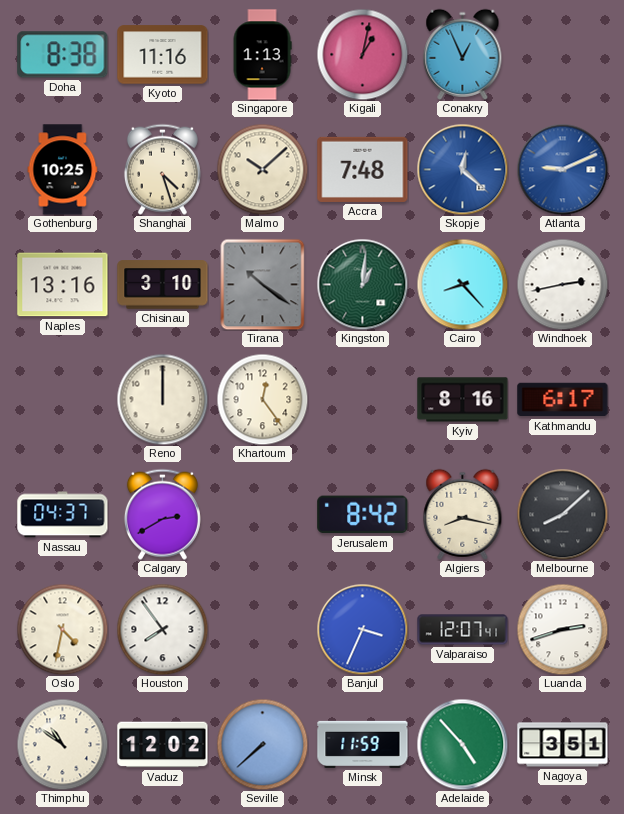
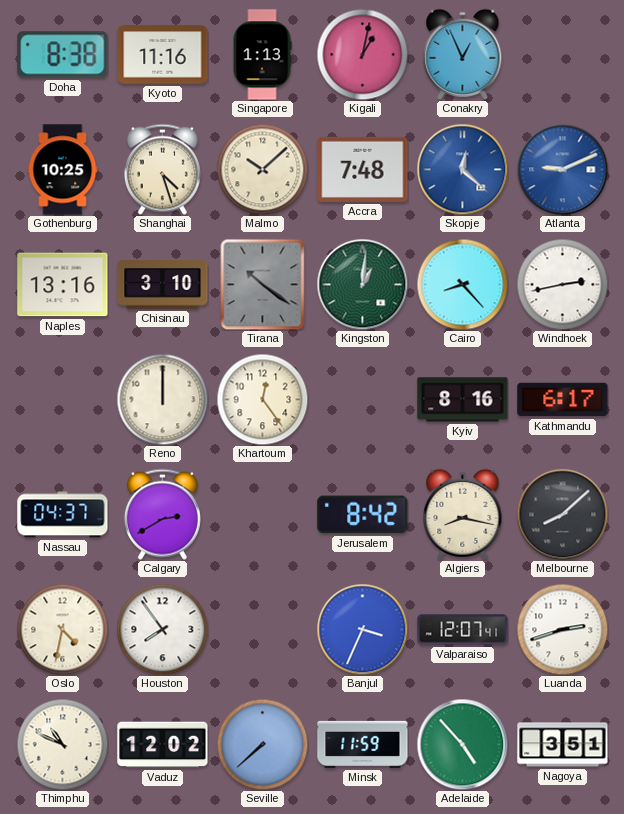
Thimphu: 10:51 -> 10:49 (62, 744)
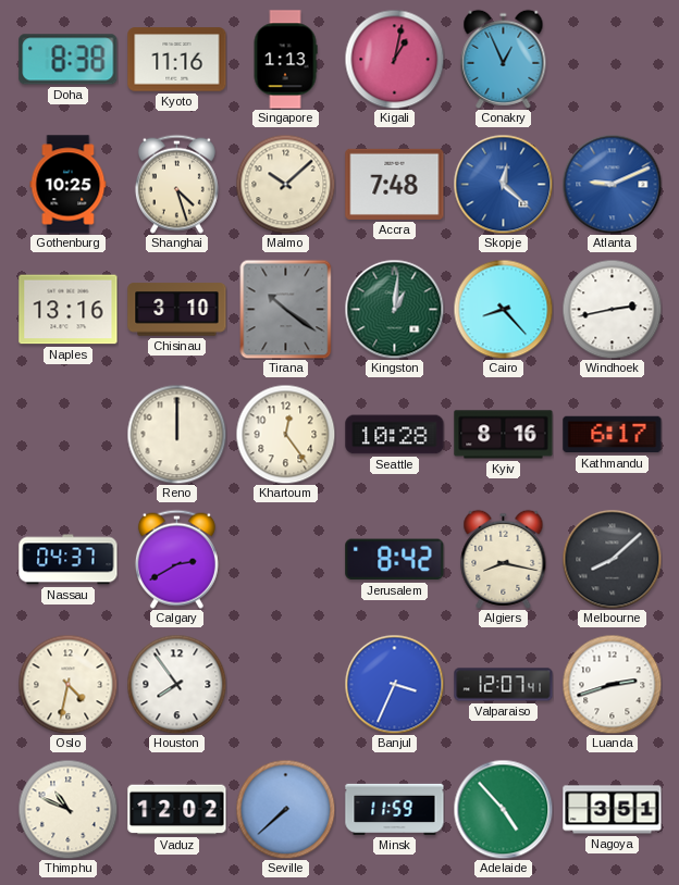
Seattle: none -> 10:28 (395, 435)
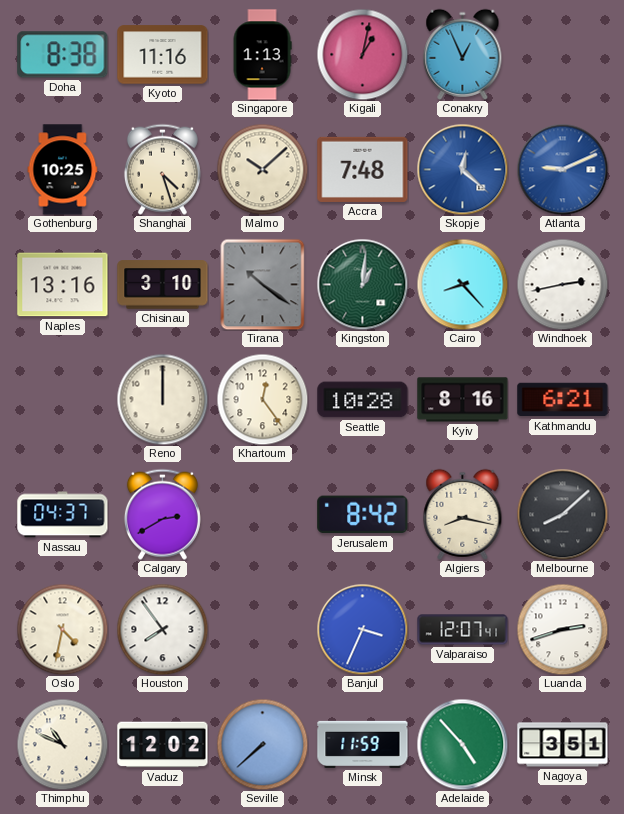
Kathmandu: 6:17 -> 6:21 (563, 400)
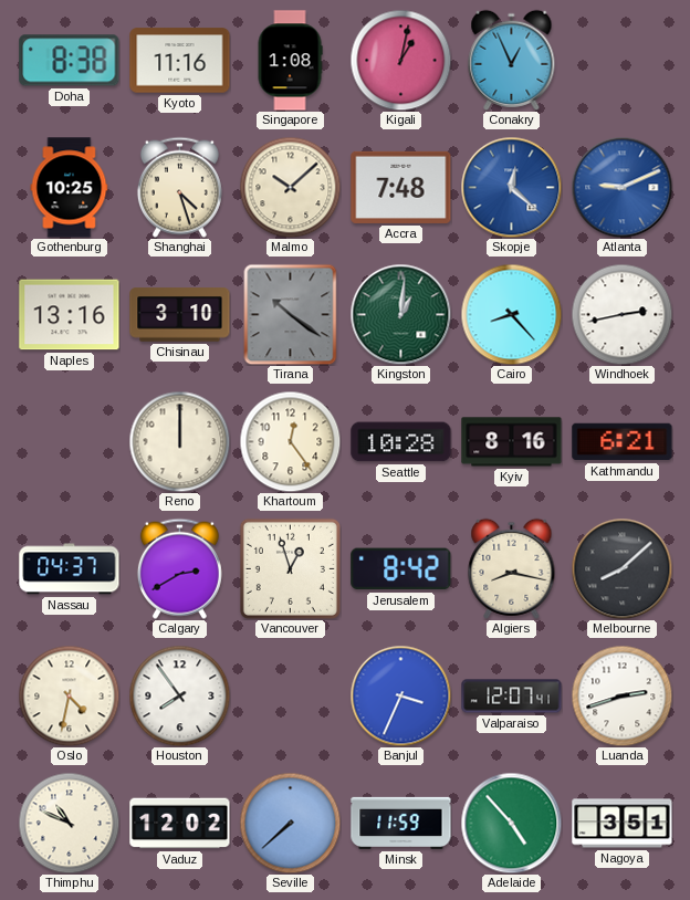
Singapore: 1:13 -> 1:08 (290, 61)
Vancouver: none -> 12:57 (290, 568)
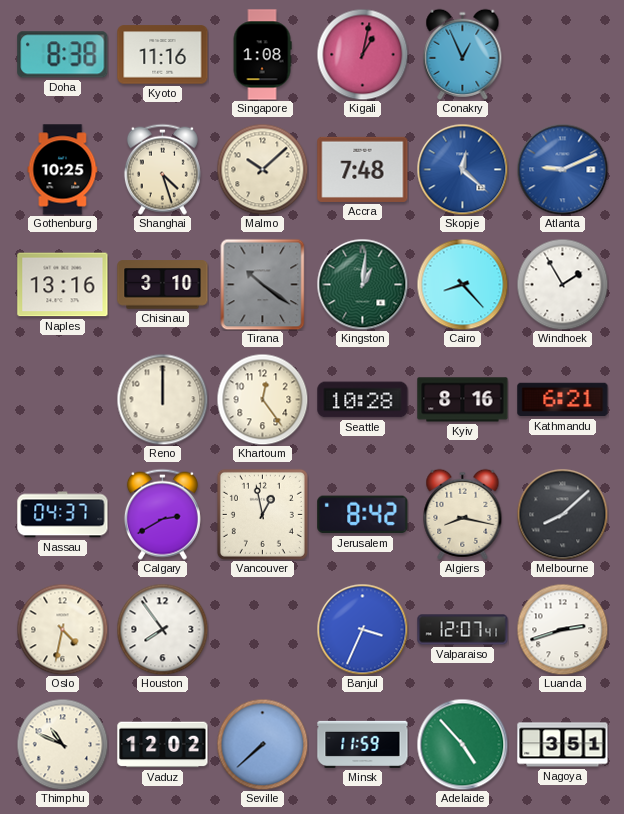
Windhoek: 2:43 -> 1:55 (562, 284)
Vancouver: 12:57 -> 12:58 (262, 514)
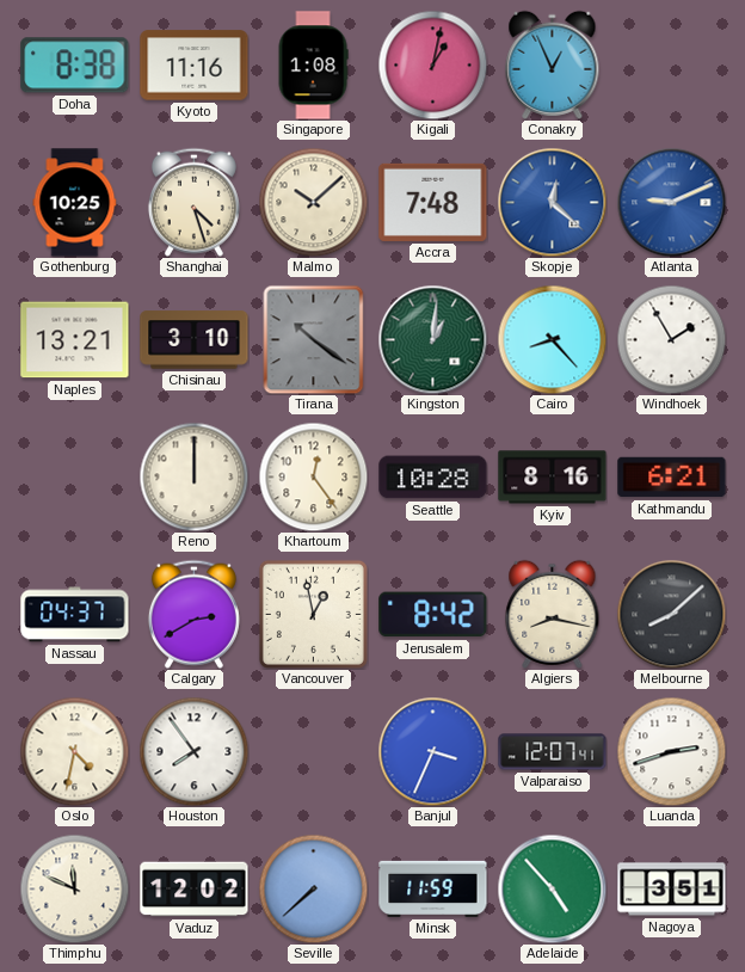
Naples: 13:16 -> 13:21 (75, 340)
Thimphu: 10:49 -> 11:49 (74, 888)
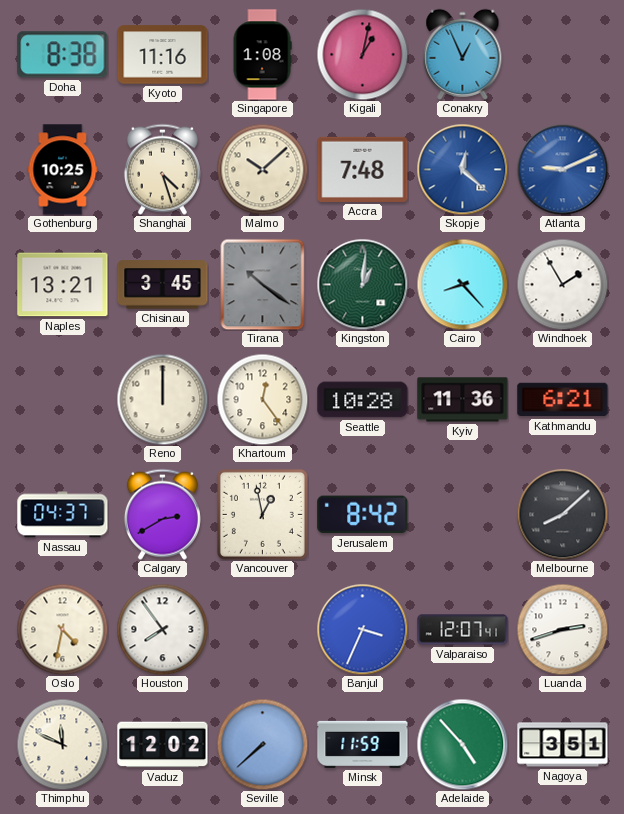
Chisinau: 3:10 -> 3:45 (163, 285)
Kyiv: 8:16 -> 11:36 (463, 400)
Algiers: 8:17 -> none (553, 614)
